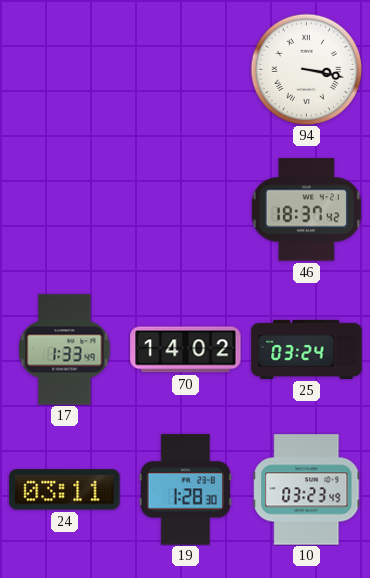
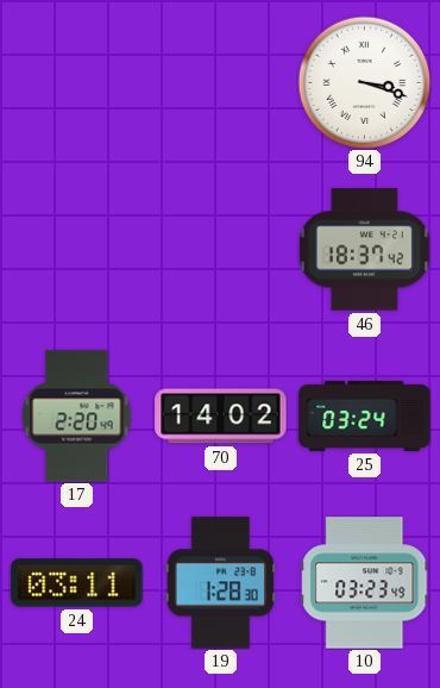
94: 3:17 -> 3:18 (364, 82)
17: 1:33 -> 2:20 (77, 417)
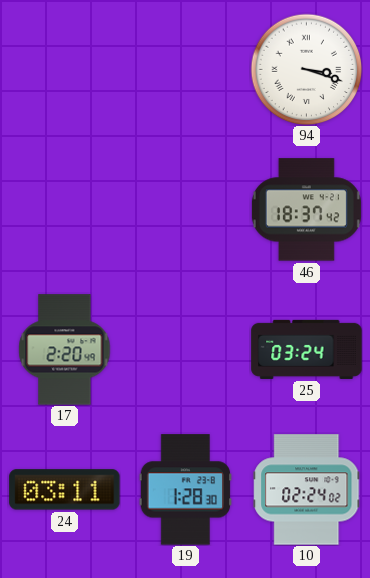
70: 14:02 -> none (221, 417)
10: 03:23 -> 02:24 (307, 490)
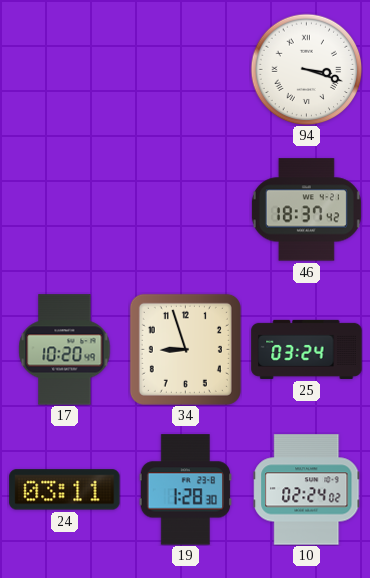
17: 2:20 -> 10:20 (65, 350)
34: none -> 8:57 (185, 349)
